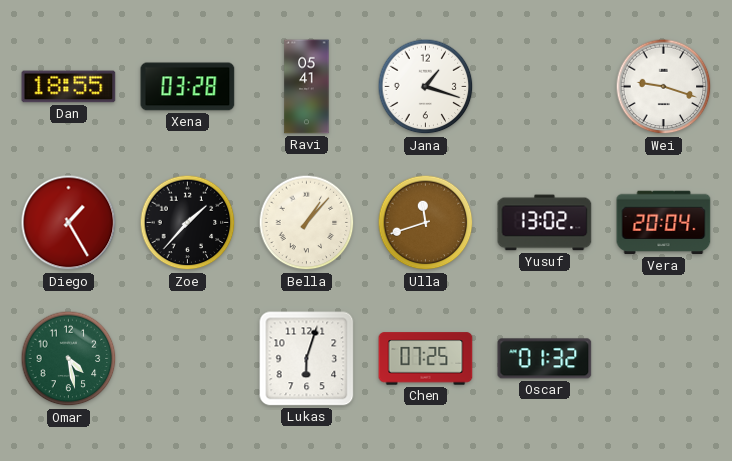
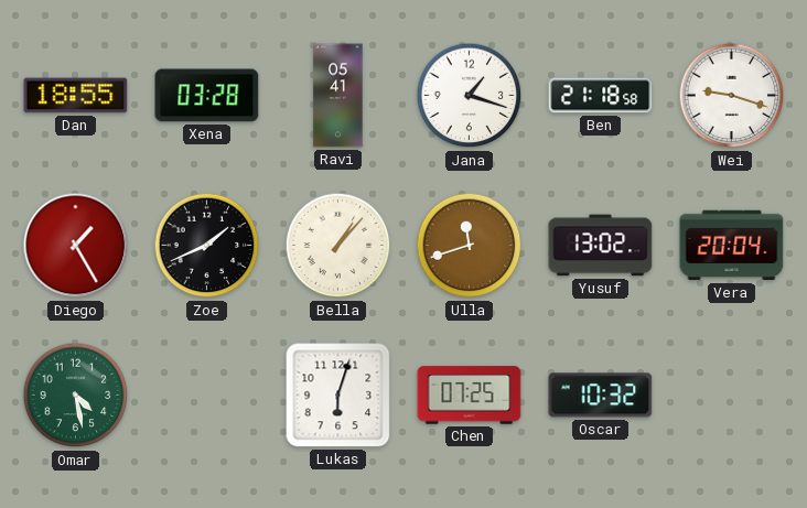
Ben: none -> 21:18 (601, 96)
Zoe: 1:37 -> 1:41 (207, 246)
Oscar: 01:32 -> 10:32 (601, 396)
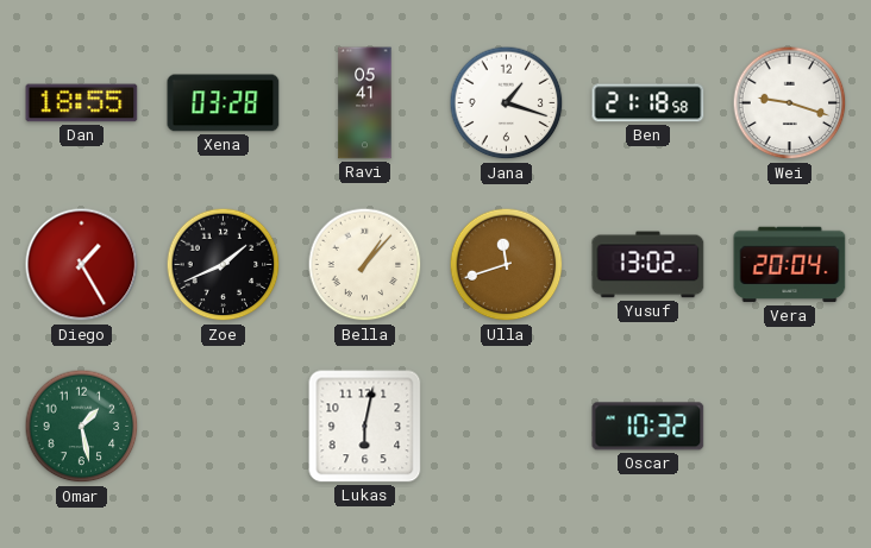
Omar: 4:28 -> 1:28 (82, 427)
Lukas: 6:03 -> 6:02 (365, 427)
Chen: 07:25 -> none (470, 396)
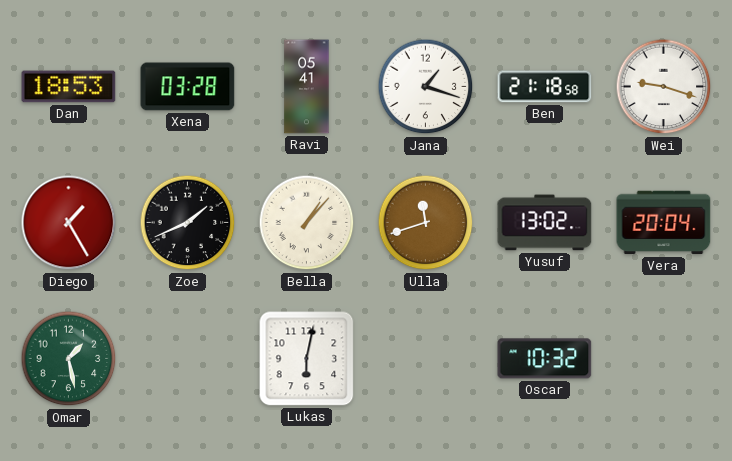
Dan: 18:55 -> 18:53 (69, 87)
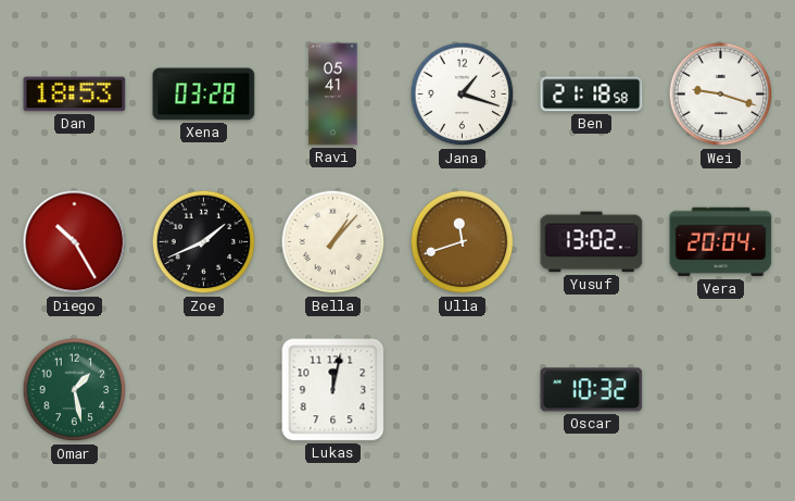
Diego: 1:25 -> 10:25 (75, 242)
Lukas: 6:02 -> 12:02 (333, 390)
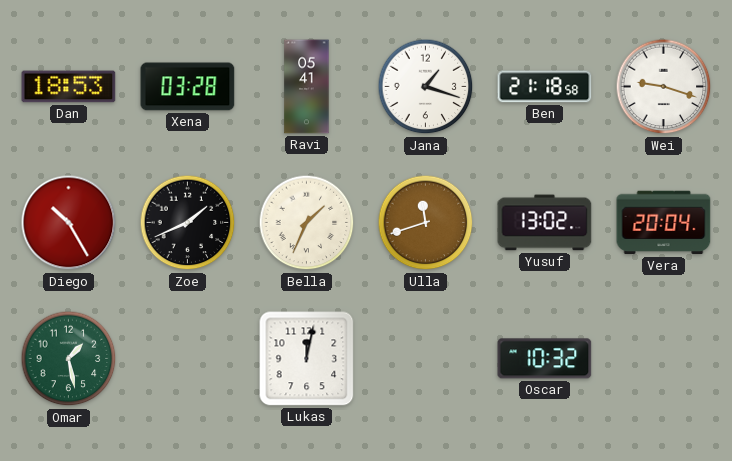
Bella: 1:07 -> 1:34 (307, 223)
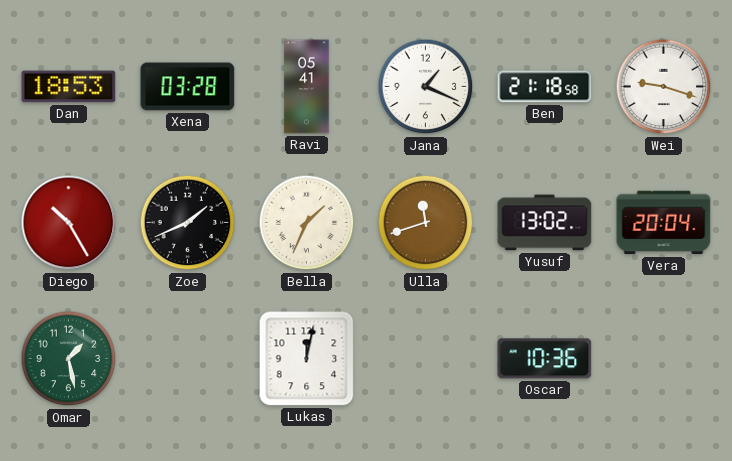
Jana: 1:18 -> 1:19 (426, 87)
Oscar: 10:32 -> 10:36 (545, 359)
